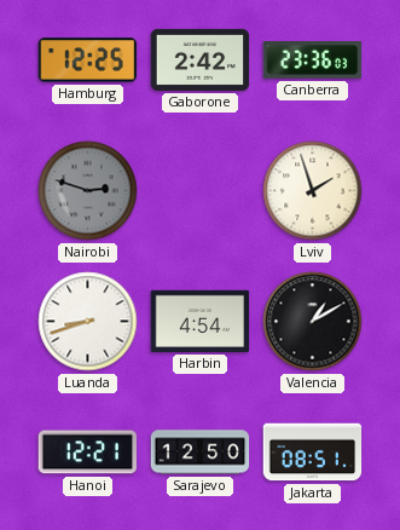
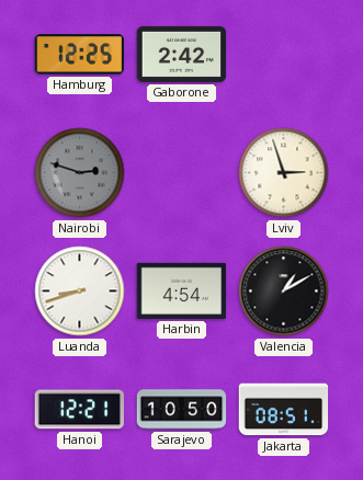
Canberra: 23:36 -> none (313, 61)
Lviv: 1:57 -> 2:57 (284, 173)
Sarajevo: 12:50 -> 10:50 (182, 410)
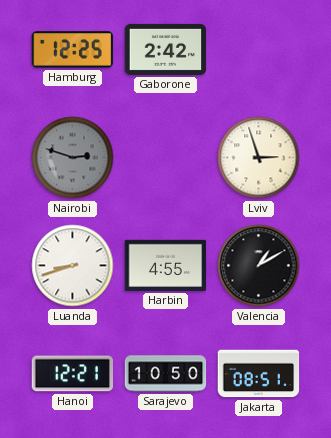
Harbin: 4:54 -> 4:55 (166, 265)
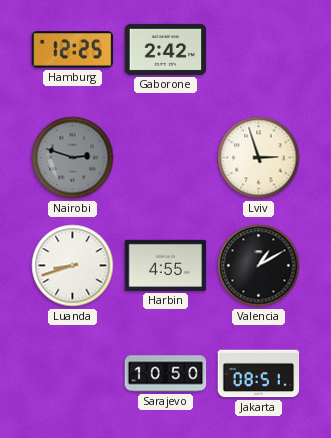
Hanoi: 12:21 -> none (73, 374)
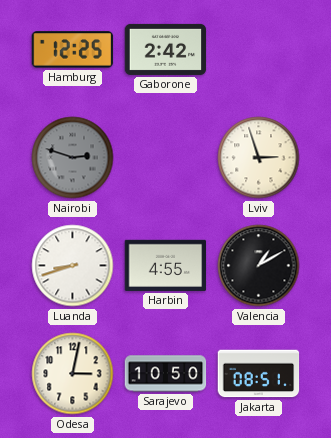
Odesa: none -> 3:02 (73, 374)
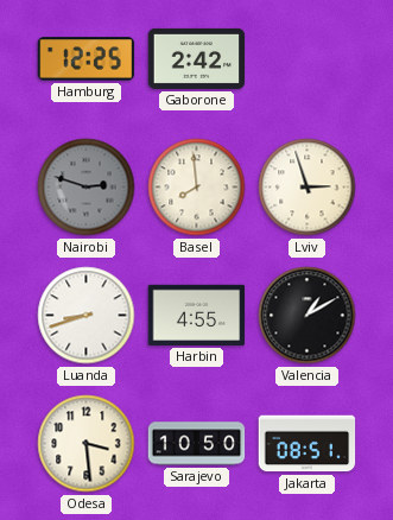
Basel: none -> 7:59 (197, 188)
Odesa: 3:02 -> 3:29 (87, 444)
